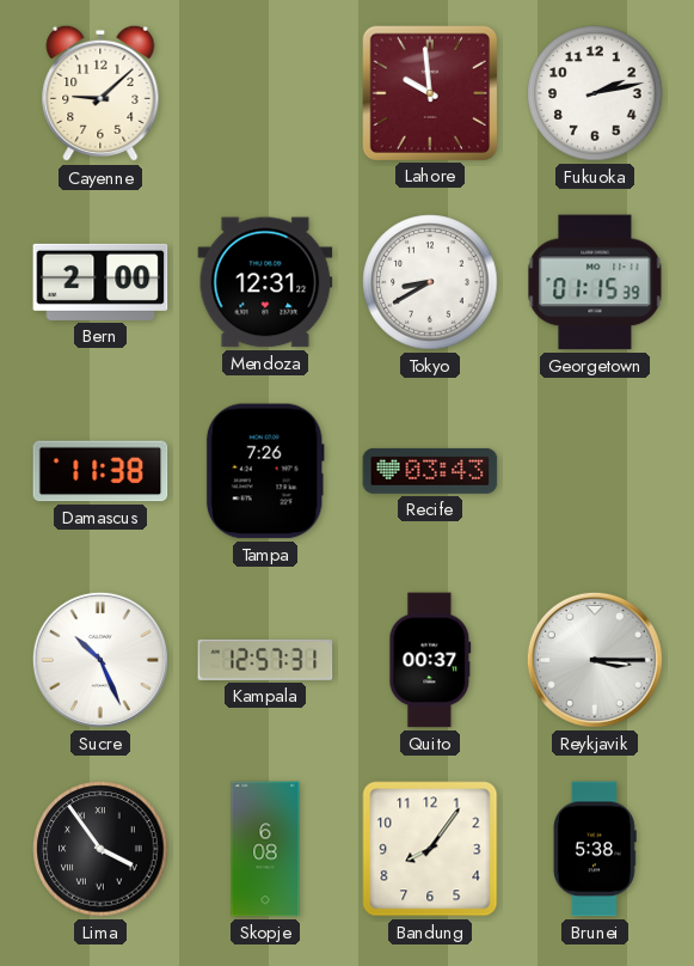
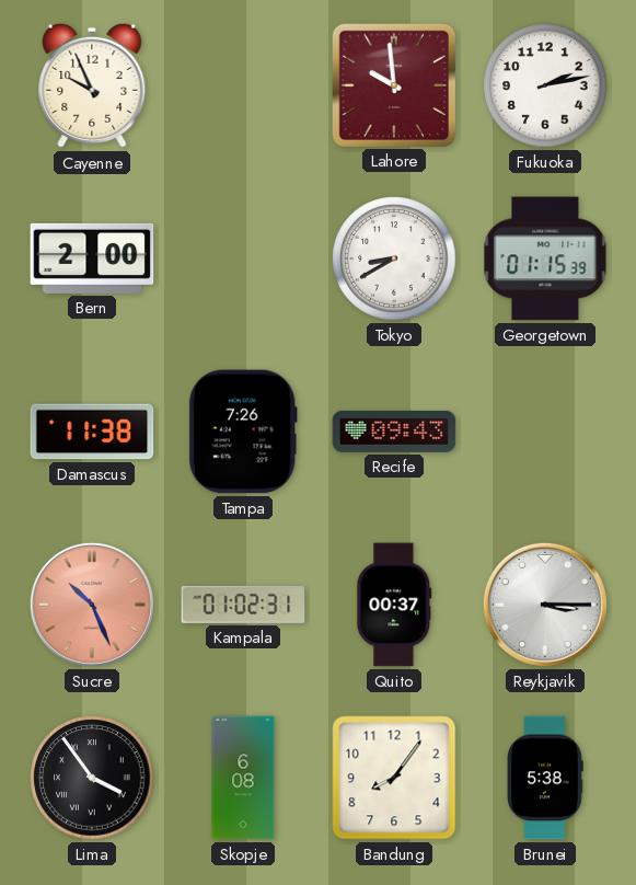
Cayenne: 9:08 -> 9:56 (92, 85)
Mendoza: 12:31 -> none (265, 282)
Recife: 03:43 -> 09:43 (394, 432)
Sucre dial: white -> salmon (92, 605)
Kampala: 12:57 -> 01:02 (243, 605)
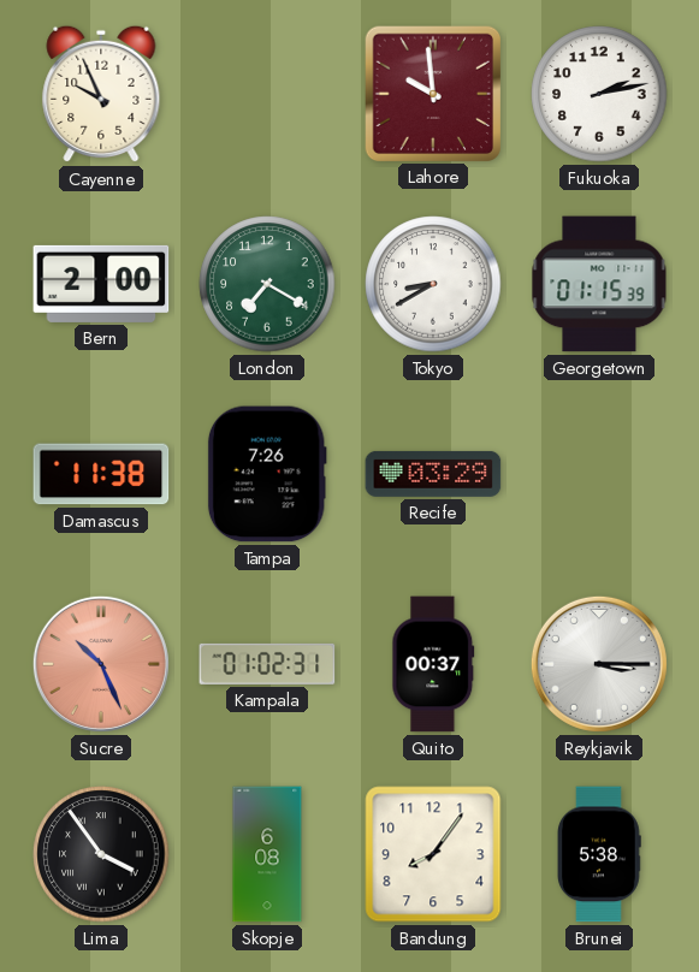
London: none -> 7:20 (267, 284)
Recife: 09:43 -> 03:29 (433, 474)
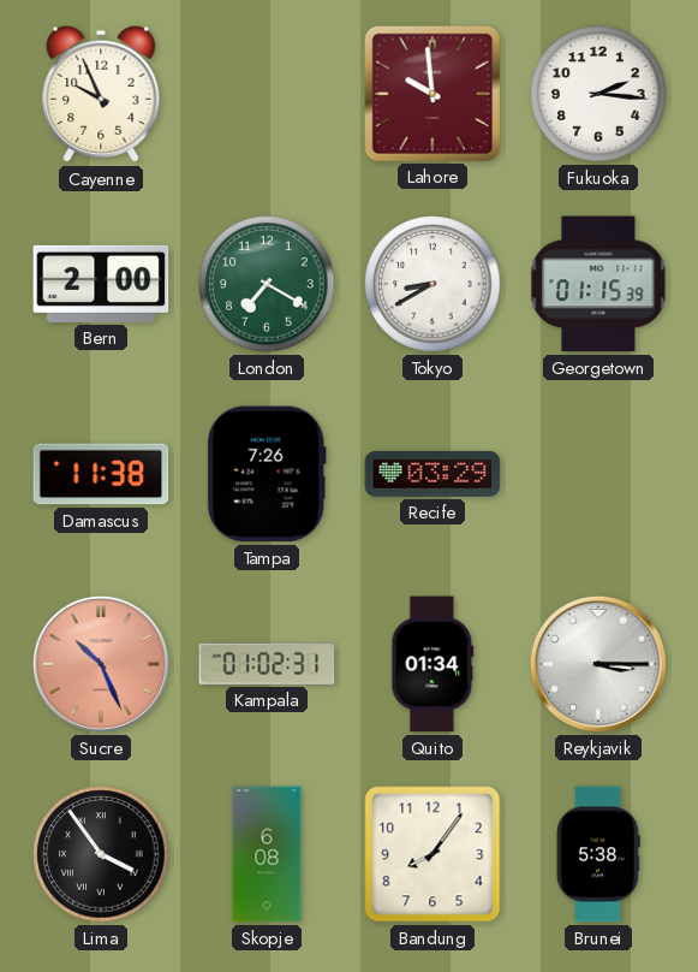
Fukuoka: 2:13 -> 2:16 (598, 94)
Quito: 00:37 -> 01:34 (432, 664)
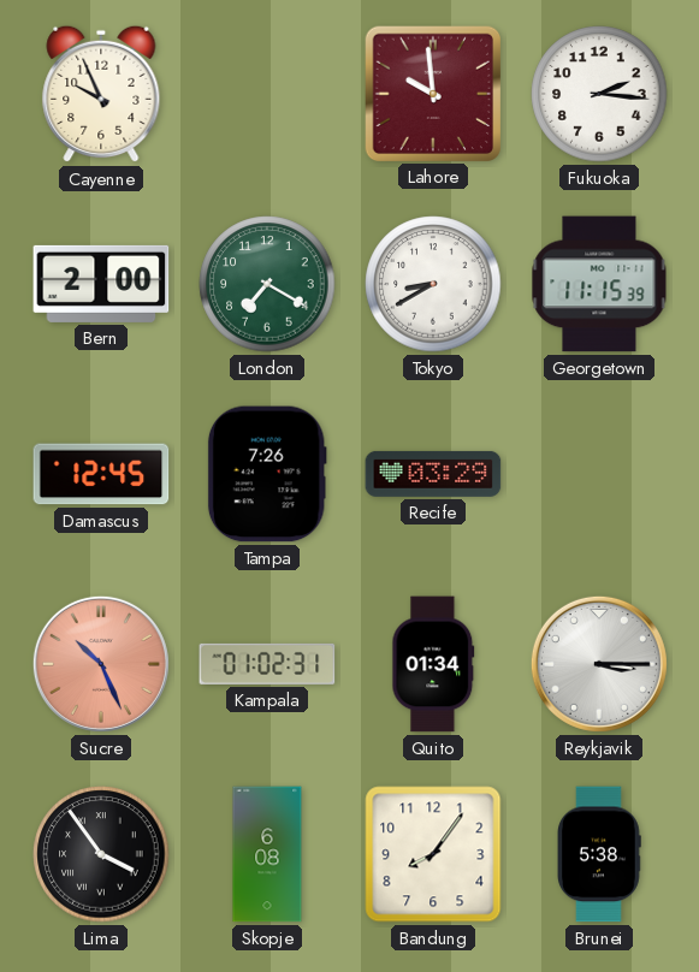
Georgetown: 01:15 -> 11:15 (599, 284)
Damascus: 11:38 -> 12:45 (101, 474)
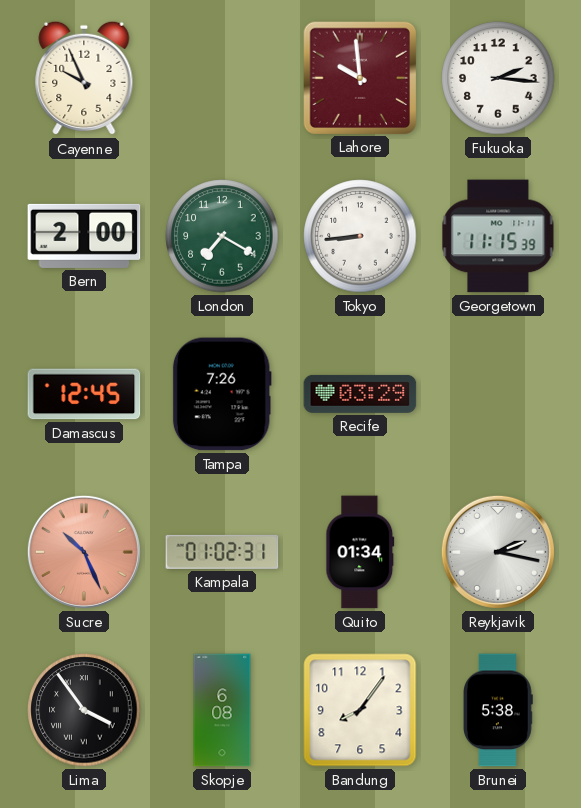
Tokyo: 8:40 -> 8:44 (360, 236)
Reykjavik: 3:15 -> 2:17 (498, 552)
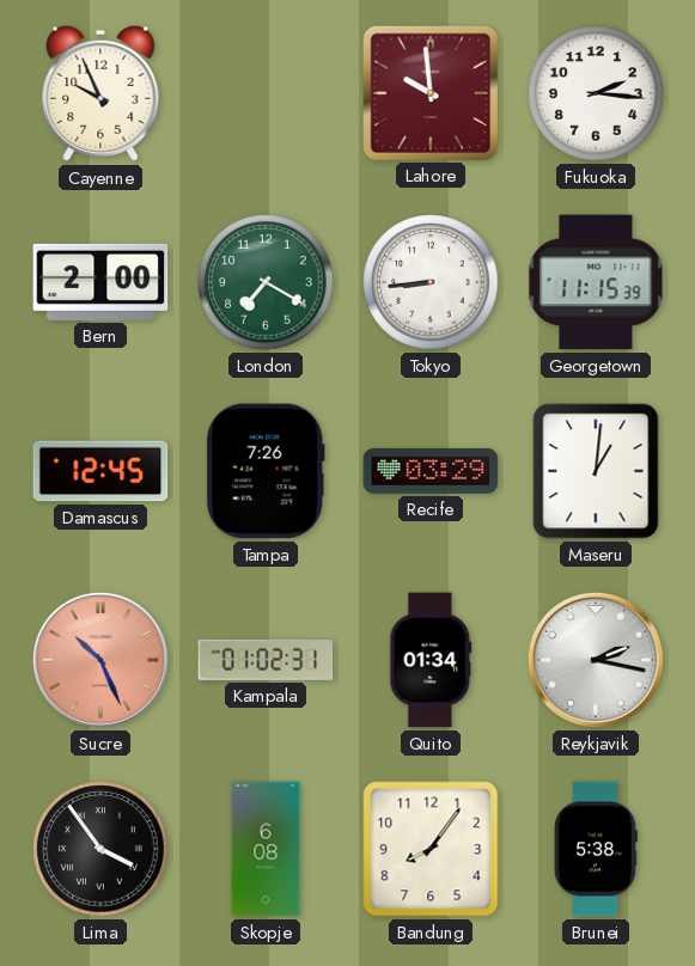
Maseru: none -> 1:01 (596, 471)
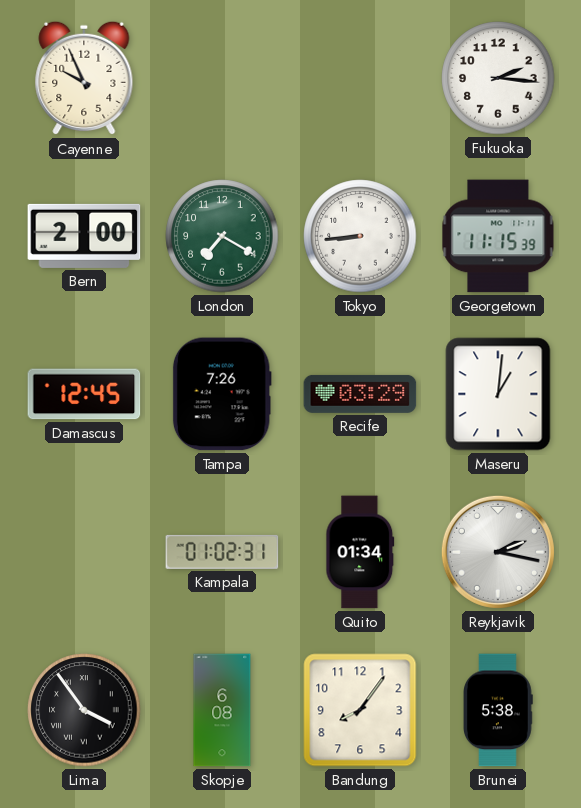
Lahore: 9:59 -> none (429, 92)
Sucre: 10:26 -> none (100, 660)
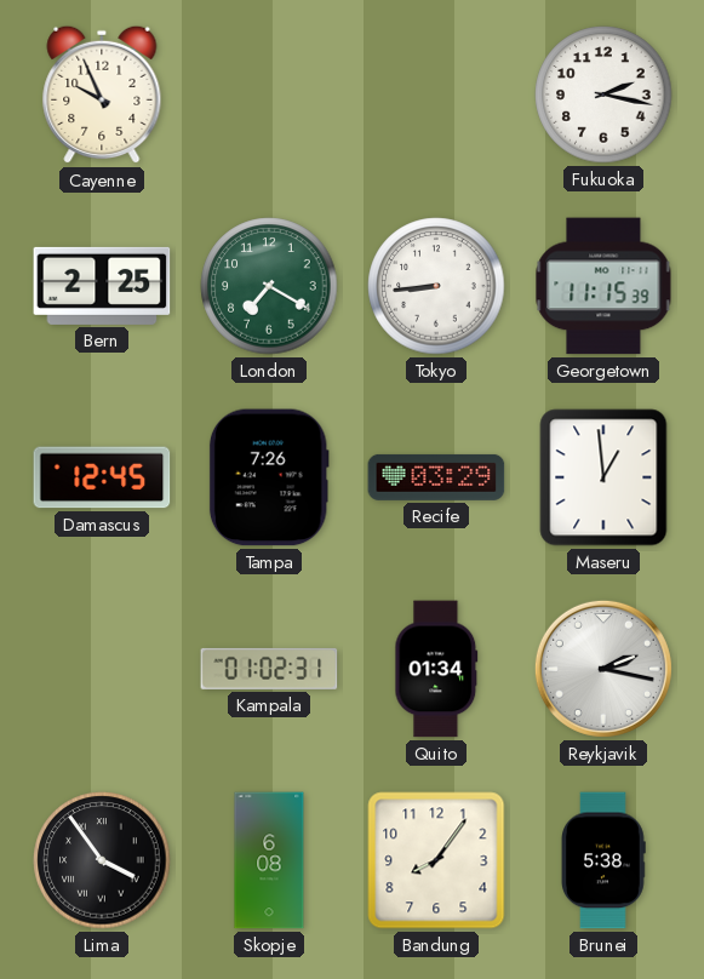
Fukuoka: 2:16 -> 2:17 (603, 95)
Bern: 2:00 -> 2:25 (102, 286)
Maseru: 1:01 -> 12:59 (603, 477)
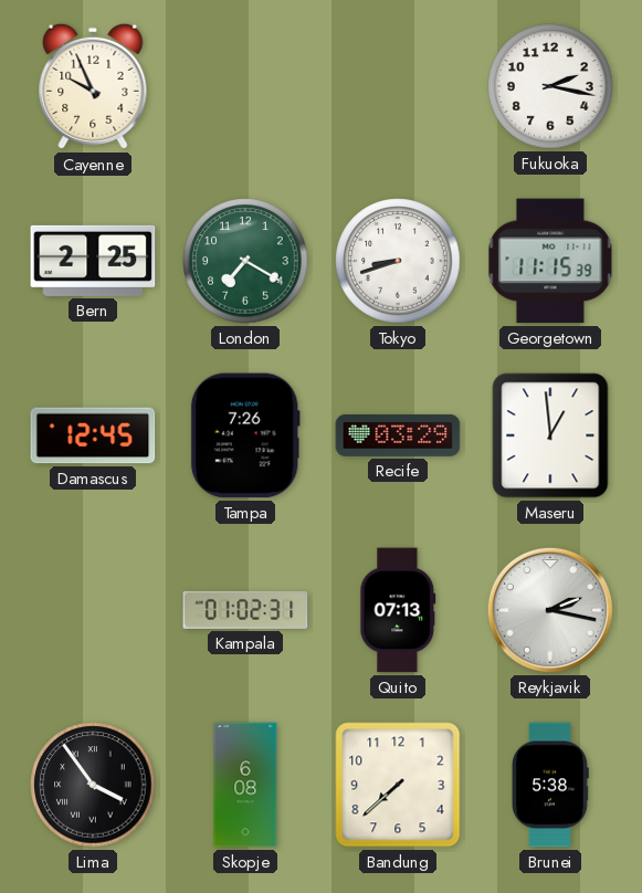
Tokyo: 8:44 -> 8:42 (398, 261)
Quito: 01:34 -> 07:13 (398, 610)
Bandung: 8:06 -> 7:38 (398, 785)
